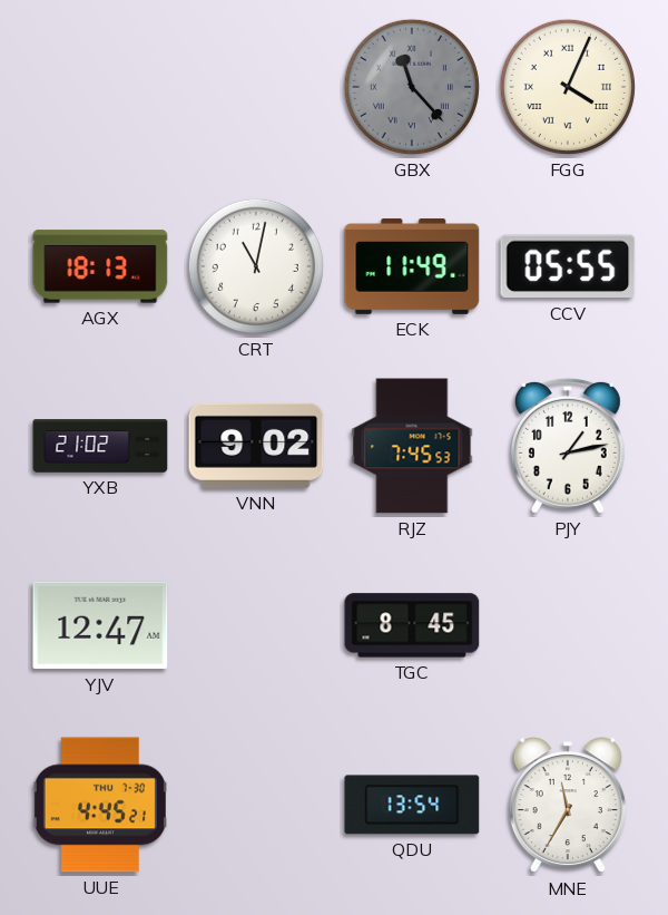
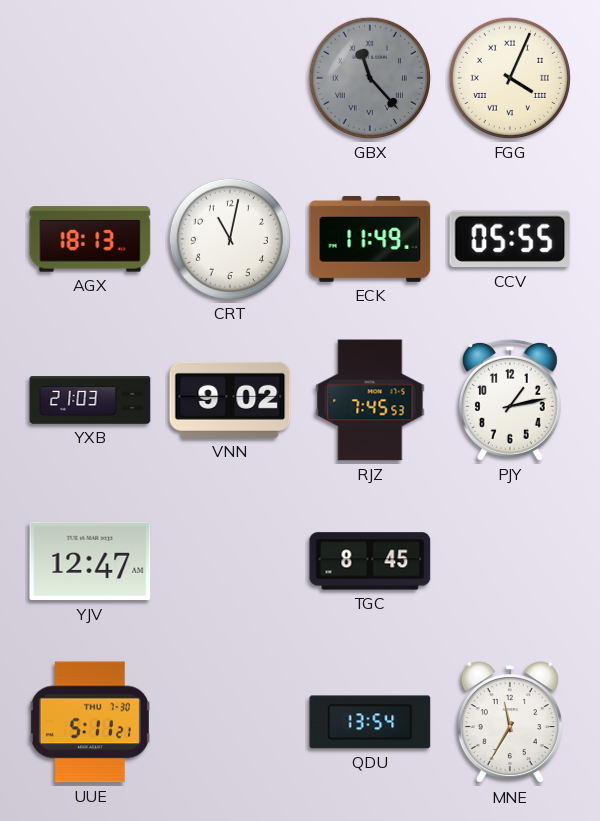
YXB: 21:02 -> 21:03 (90, 400)
UUE: 4:45 -> 5:11 (90, 722)
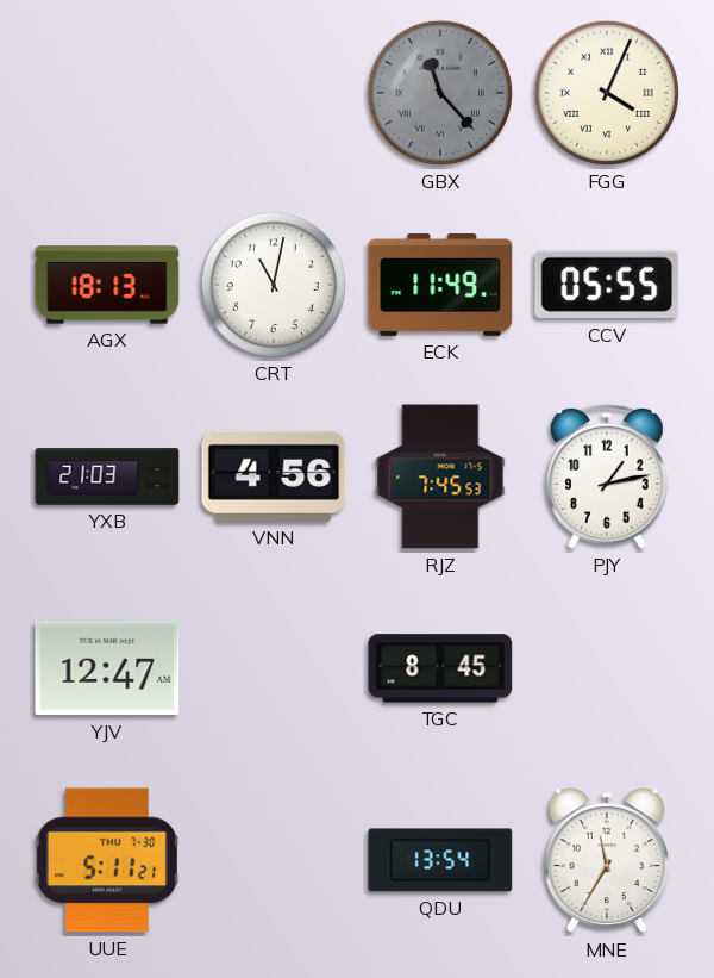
VNN: 9:02 -> 4:56 (274, 476)
